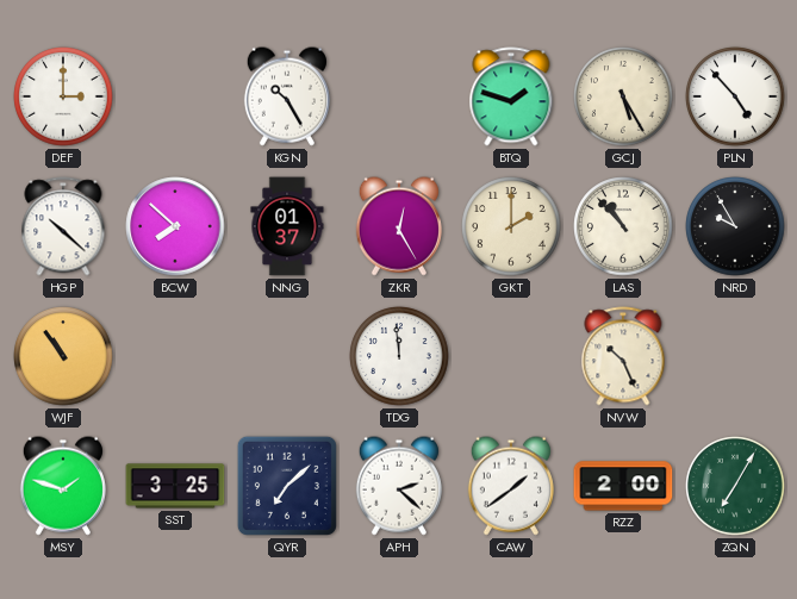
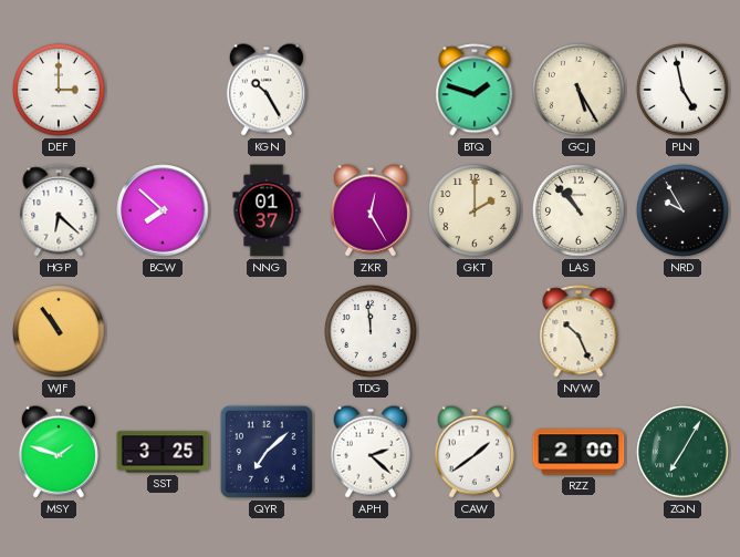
PLN: 4:53 -> 4:58 (682, 90)
HGP: 10:22 -> 6:22 (59, 210)
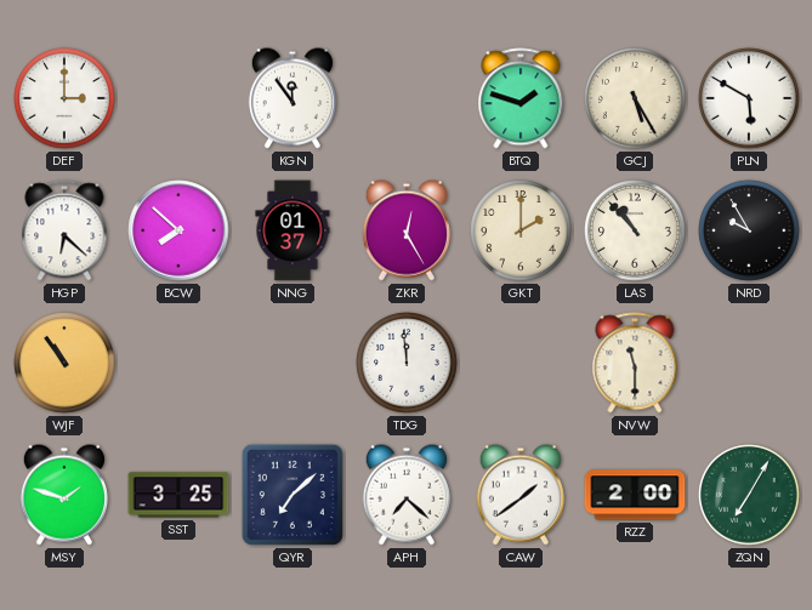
KGN: 10:25 -> 11:54 (293, 98)
PLN: 4:58 -> 5:50 (749, 98)
NVW: 10:26 -> 11:30 (635, 363)
APH: 2:22 -> 7:22 (407, 495)
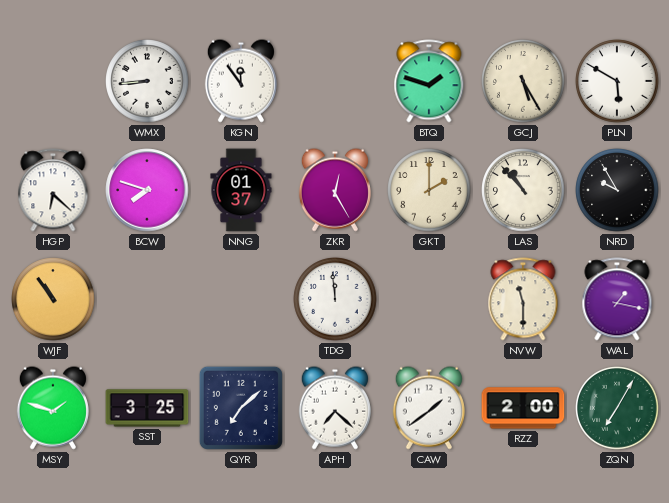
DEF: 3:00 -> none (64, 98)
WMX: none -> 8:44 (147, 81)
BCW: 7:52 -> 7:48 (147, 190)
WAL: none -> 1:17 (617, 299)
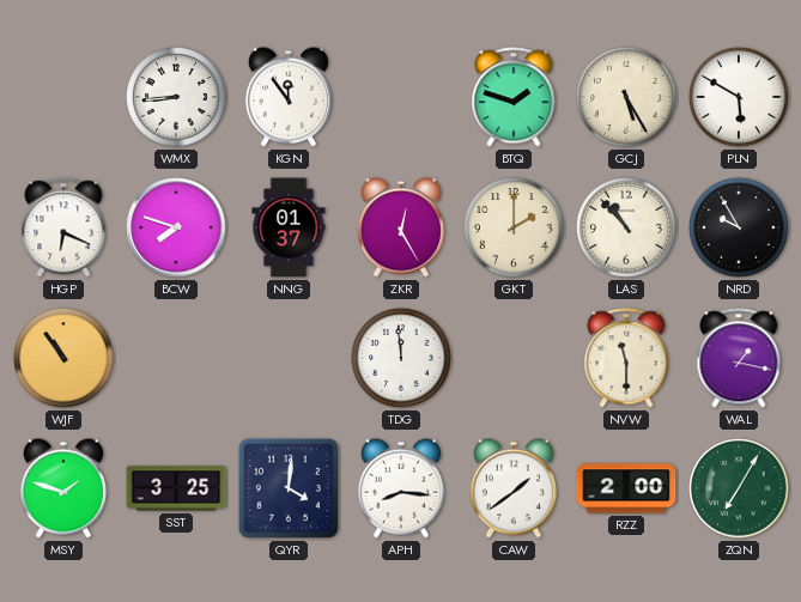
HGP: 6:22 -> 6:19 (63, 227)
QYR: 7:08 -> 4:01 (289, 488)
APH: 7:22 -> 8:16 (401, 488)
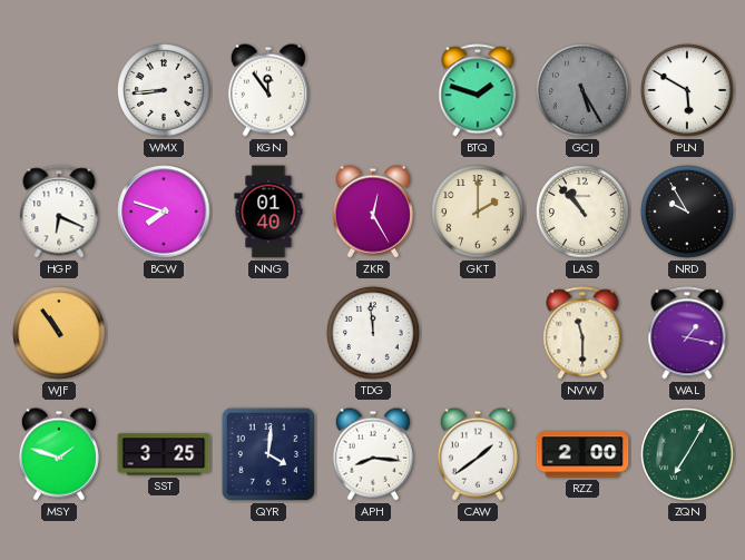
GCJ dial: cream -> grey (582, 90)
NNG: 01:37 -> 01:40 (268, 212)
